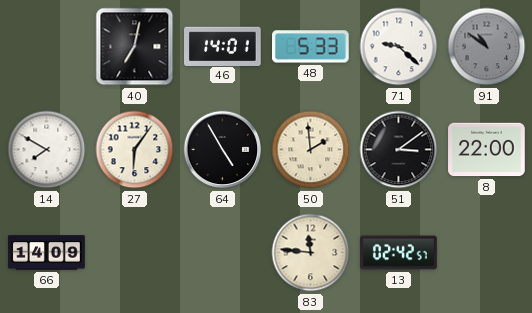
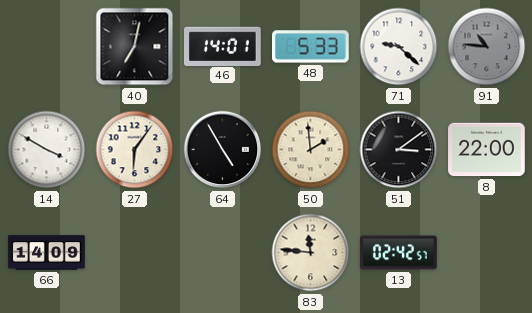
91: 10:51 -> 10:46 (487, 47)
14: 7:50 -> 3:50 (47, 150)
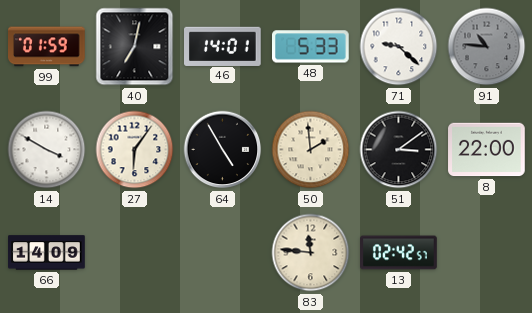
99: none -> 01:59 (47, 47)
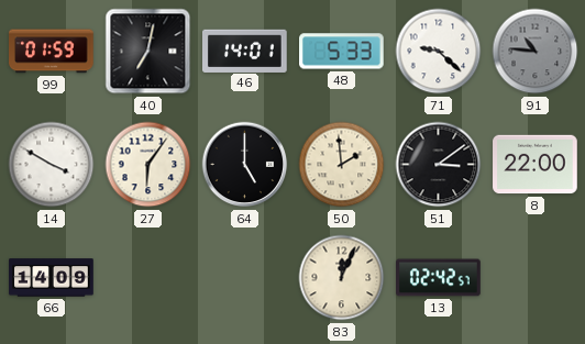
64: 4:55 -> 5:00 (245, 165)
83: 11:46 -> 12:04 (342, 278)
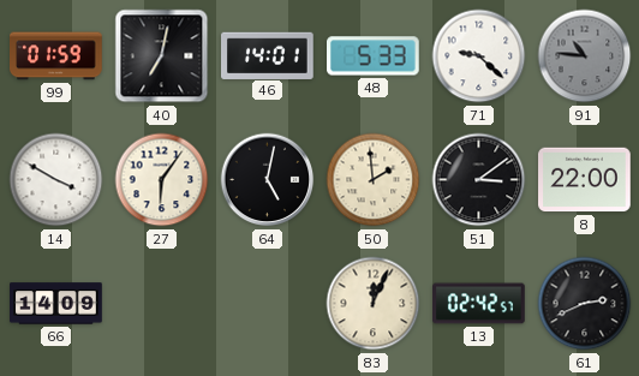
64: 5:00 -> 5:02 (268, 180)
61: none -> 2:41 (585, 304)
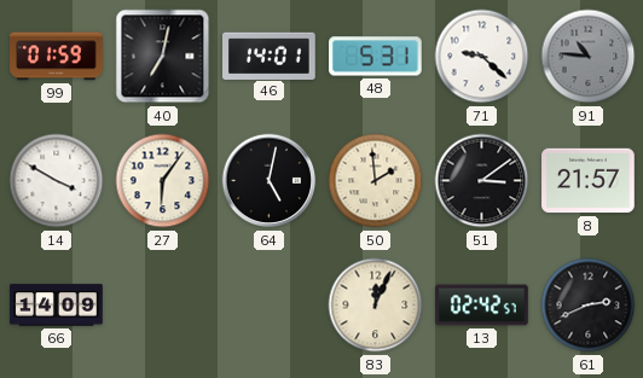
48: 5:33 -> 5:31 (376, 57)
8: 22:00 -> 21:57 (589, 181)
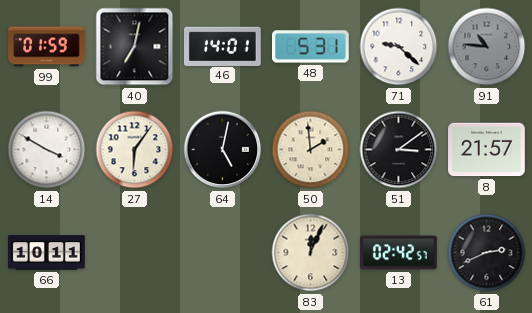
66: 14:09 -> 10:11 (47, 253)
